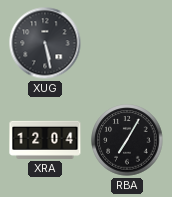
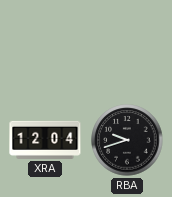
XUG: 5:28 -> none (45, 43)
RBA: 7:05 -> 9:42 (127, 140)
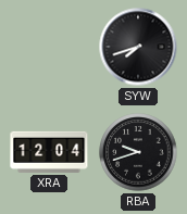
SYW: none -> 7:42 (138, 47)
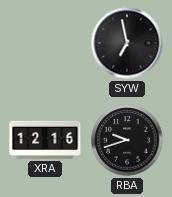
SYW: 7:42 -> 6:58 (127, 43)
XRA: 12:04 -> 12:16 (45, 140)
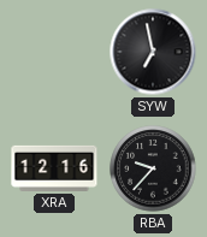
RBA: 9:42 -> 9:37 (153, 168)
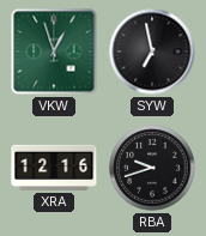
VKW: none -> 12:57 (54, 52)
RBA: 9:37 -> 9:42 (152, 168)
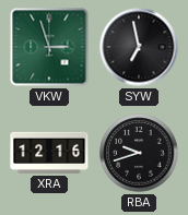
VKW: 12:57 -> 2:57 (49, 47)
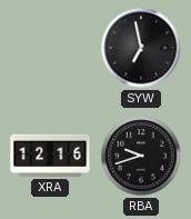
VKW: 2:57 -> none (49, 47)
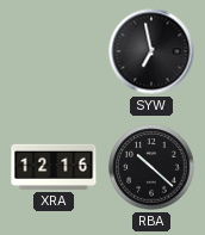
RBA: 9:42 -> 10:22 (151, 167)
